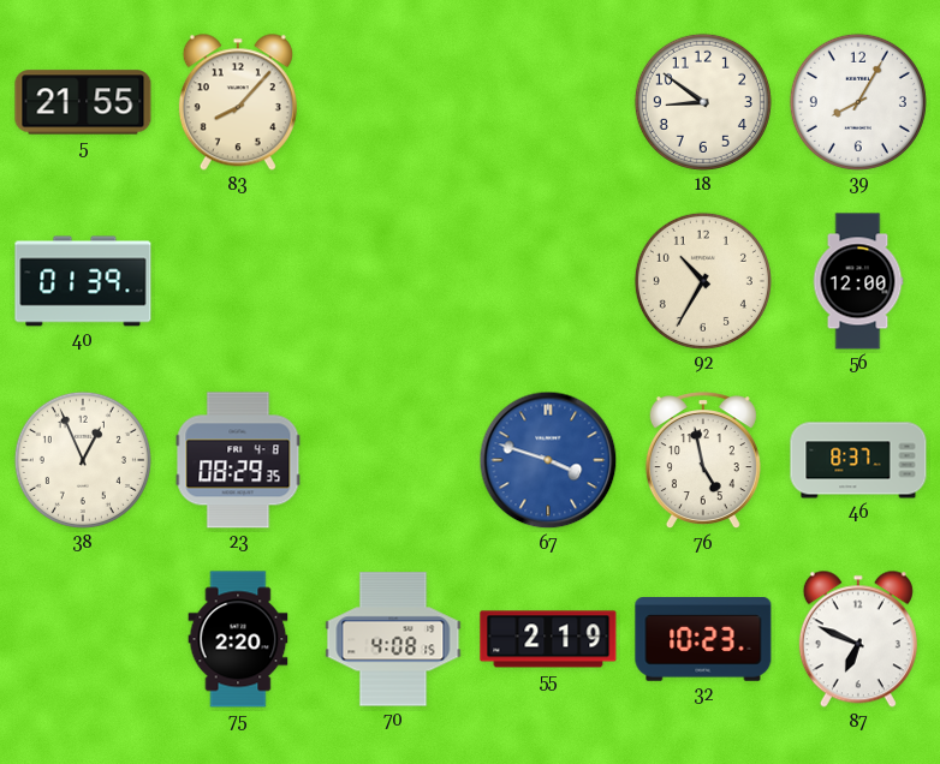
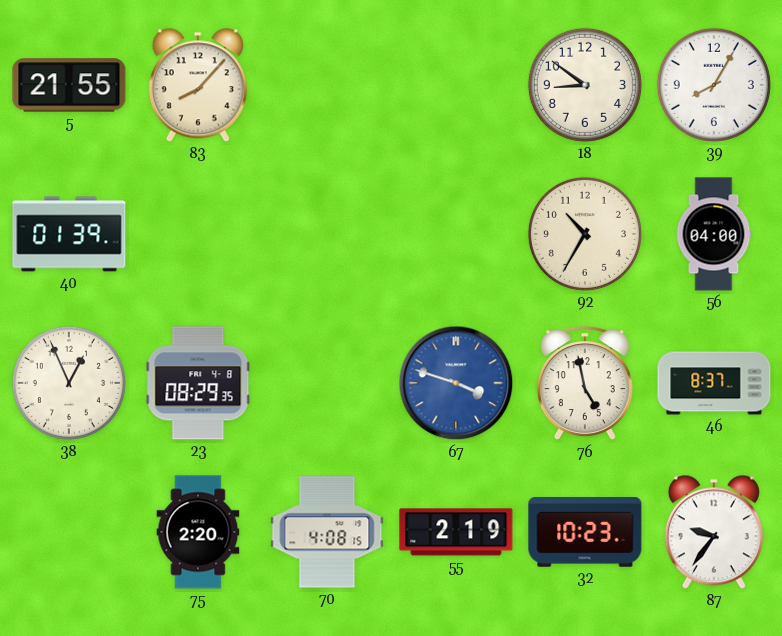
56: 12:00 -> 04:00 (714, 234)
87: 6:49 -> 9:36 (714, 532)
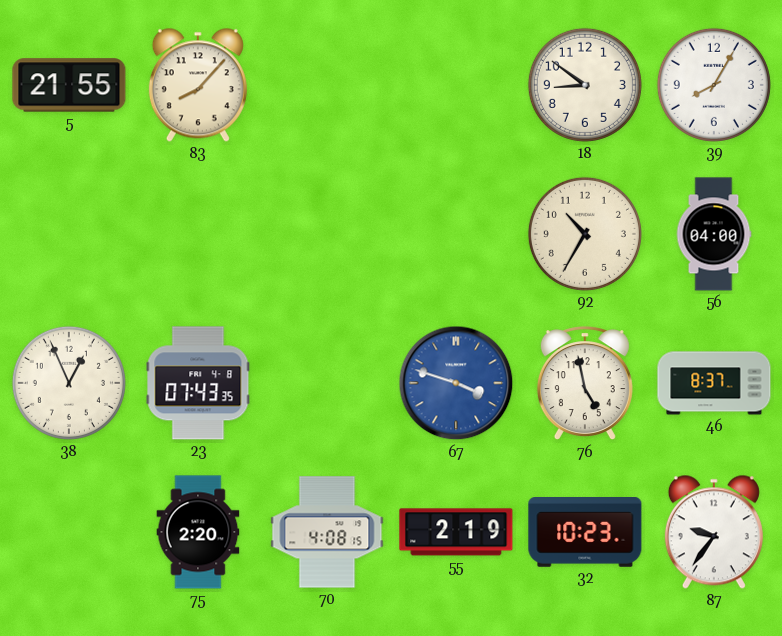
40: 01:39 -> none (69, 234)
23: 08:29 -> 07:43 (198, 383)
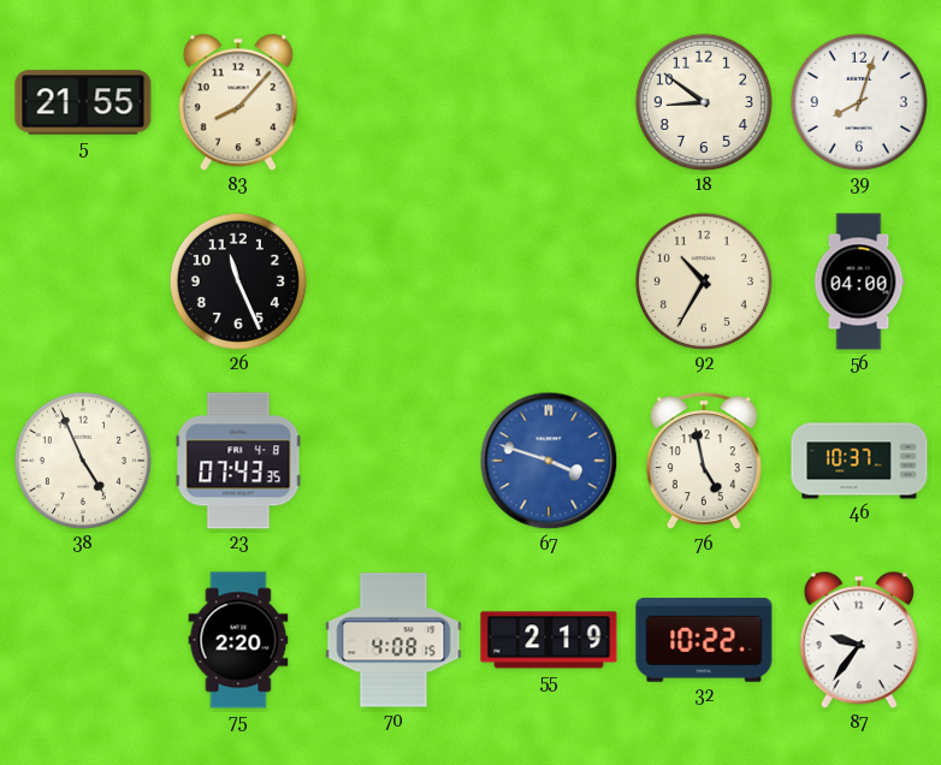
39: 8:05 -> 8:03 (859, 102)
26: none -> 11:26 (238, 281)
38: 12:56 -> 4:56 (83, 461)
46: 8:37 -> 10:37 (859, 461)
32: 10:23 -> 10:22 (704, 641)
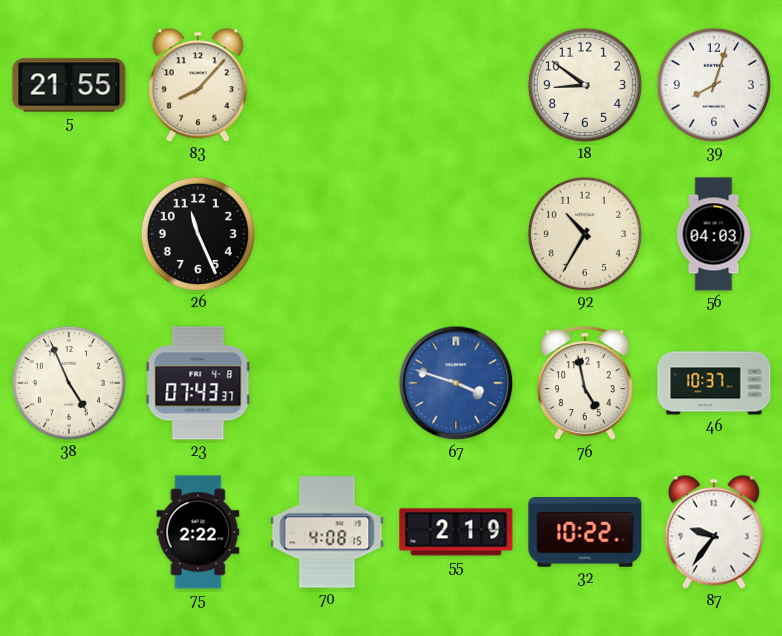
56: 04:00 -> 04:03 (714, 234)
23: 07:43:35 -> 07:43:37 (198, 383)
75: 2:20 -> 2:22 (198, 532)
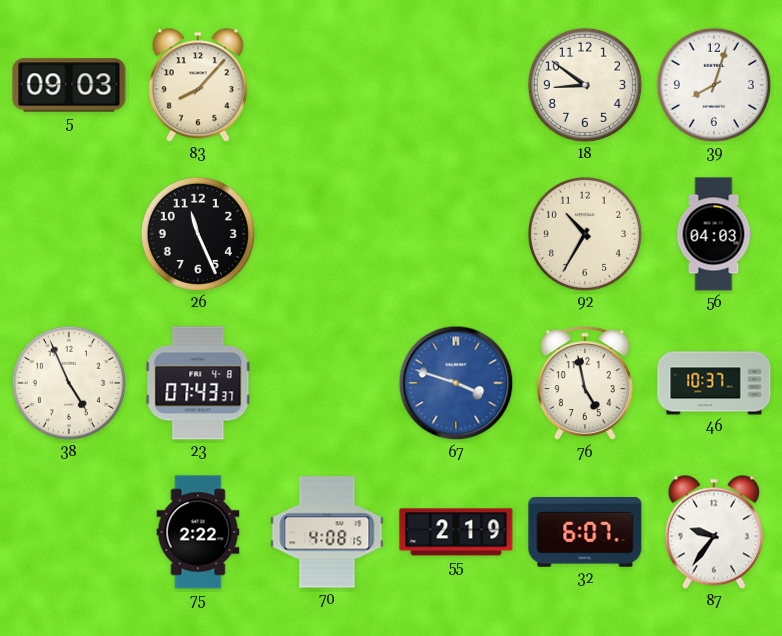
5: 21:55 -> 09:03 (69, 85)
32: 10:22 -> 6:07 (585, 533)
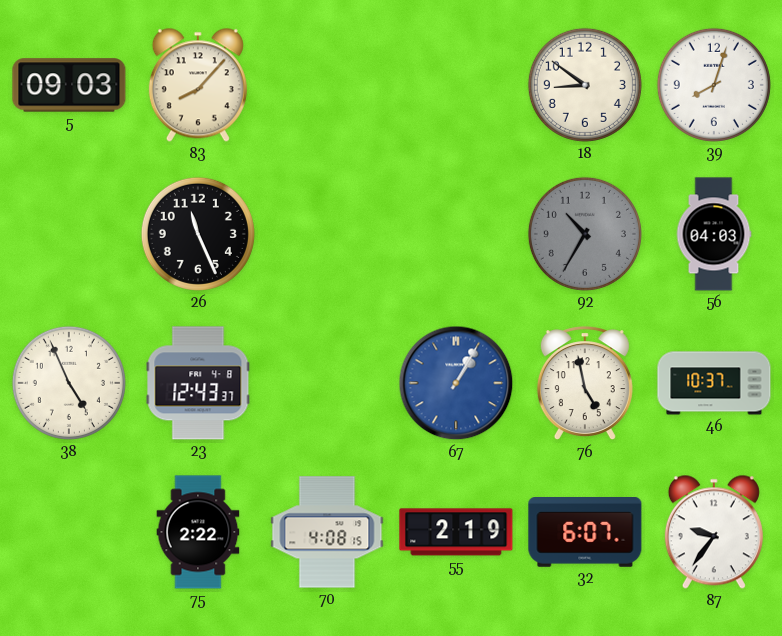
92 dial: cream -> grey (585, 234)
23: 07:43 -> 12:43 (198, 383)
67: 3:48 -> 1:05 (456, 383)
